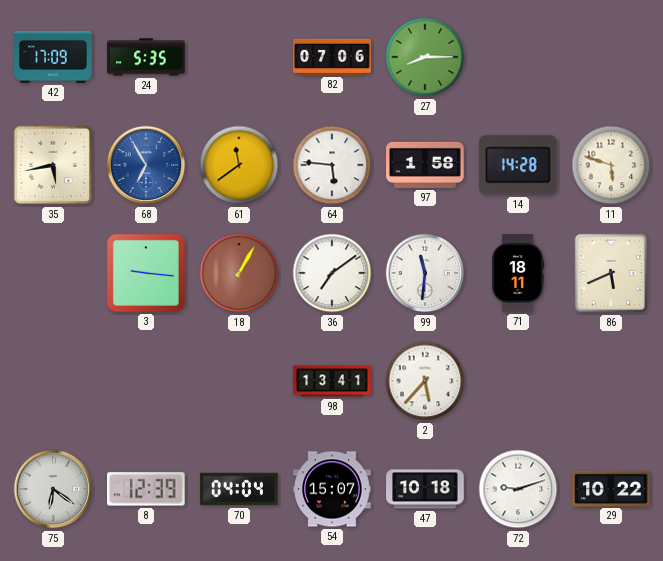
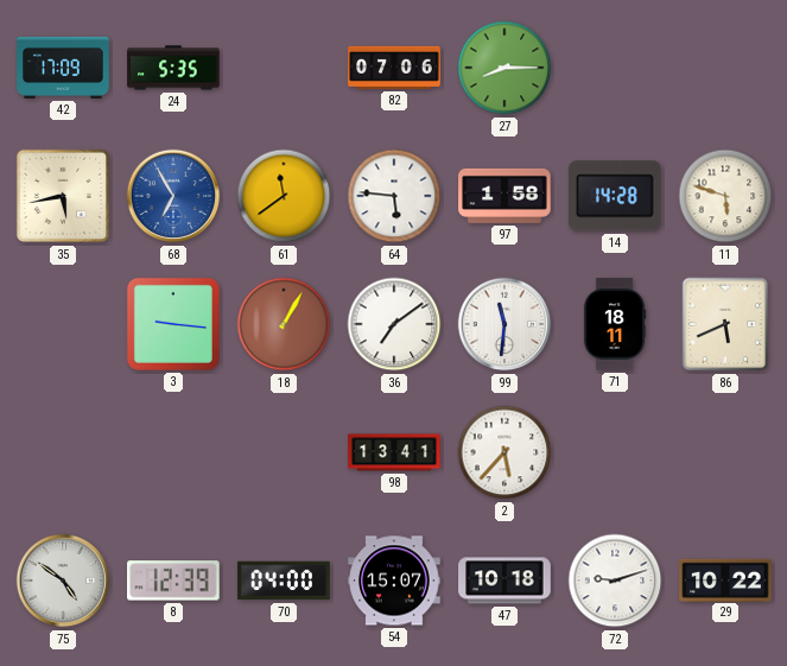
75: 6:21 -> 4:51 (63, 581)
70: 04:04 -> 04:00 (284, 581)
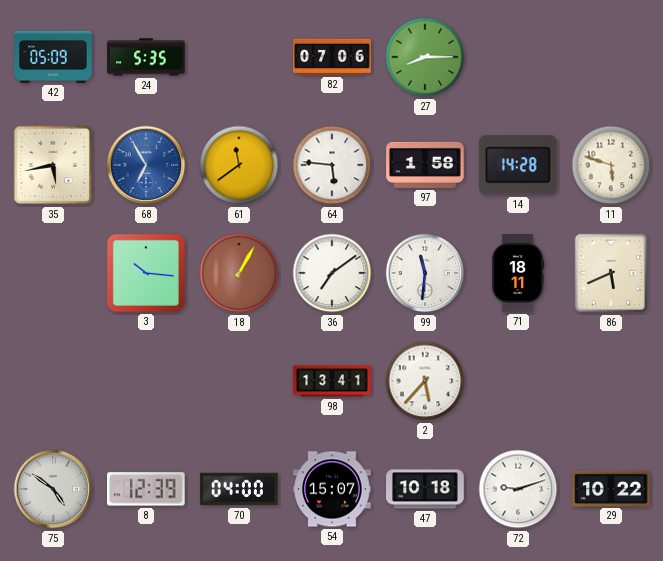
42: 17:09 -> 05:09 (53, 57)
3: 9:16 -> 10:16 (146, 273)
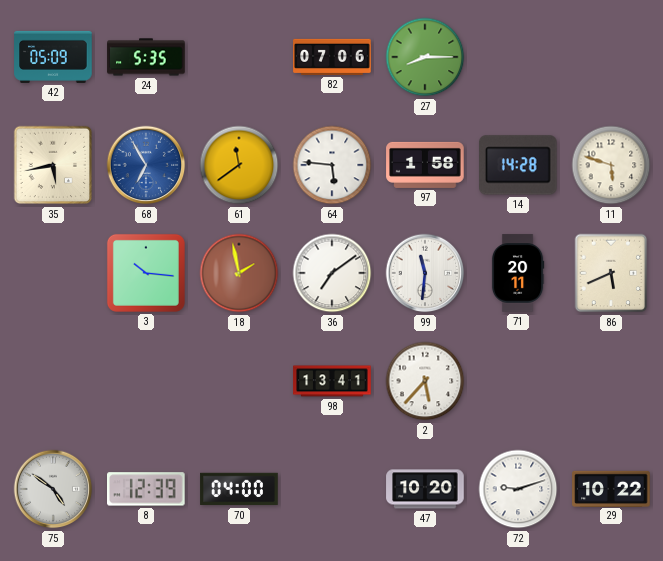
18: 1:05 -> 1:58 (239, 273)
71: 18:11 -> 20:11 (518, 273)
54: 15:07 -> none (332, 489)
47: 10:18 -> 10:20 (425, 489)
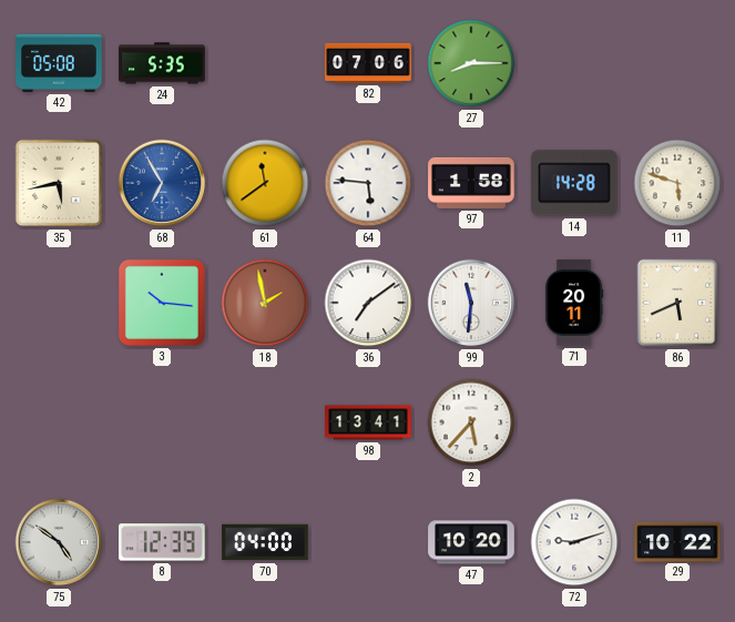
42: 05:09 -> 05:08 (59, 63)
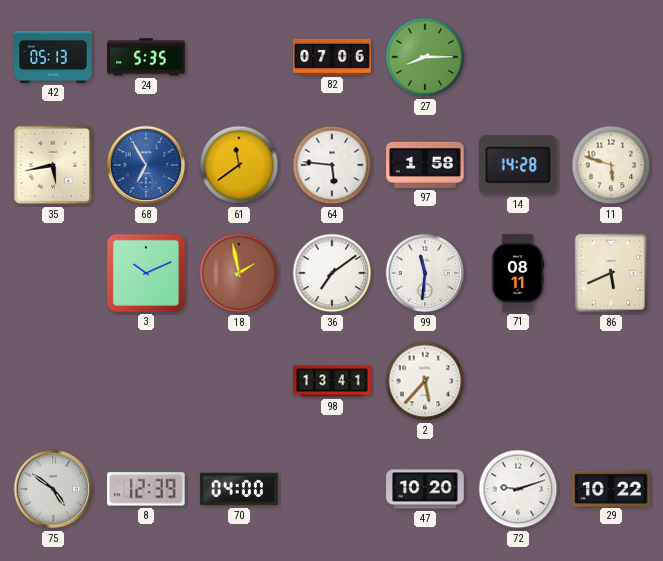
42: 05:08 -> 05:13 (53, 57)
3: 10:16 -> 10:11 (146, 273)
71: 20:11 -> 08:11 (518, 273)
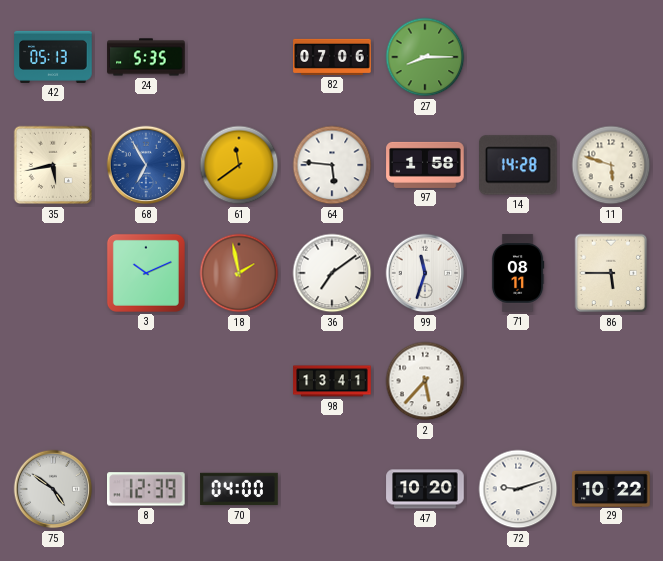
99: 11:31 -> 11:33 (425, 273)
86: 5:41 -> 5:45 (611, 273)
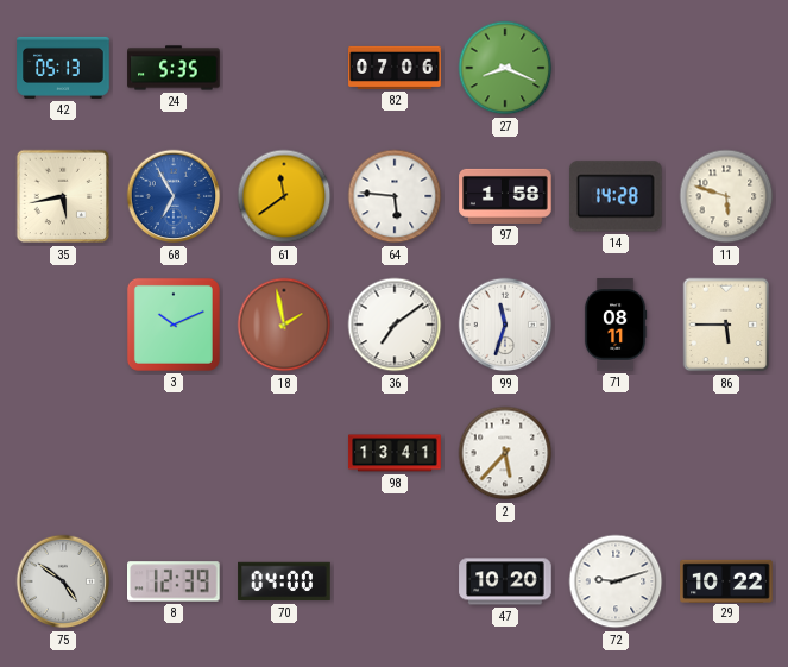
27: 8:15 -> 8:19 (505, 68)
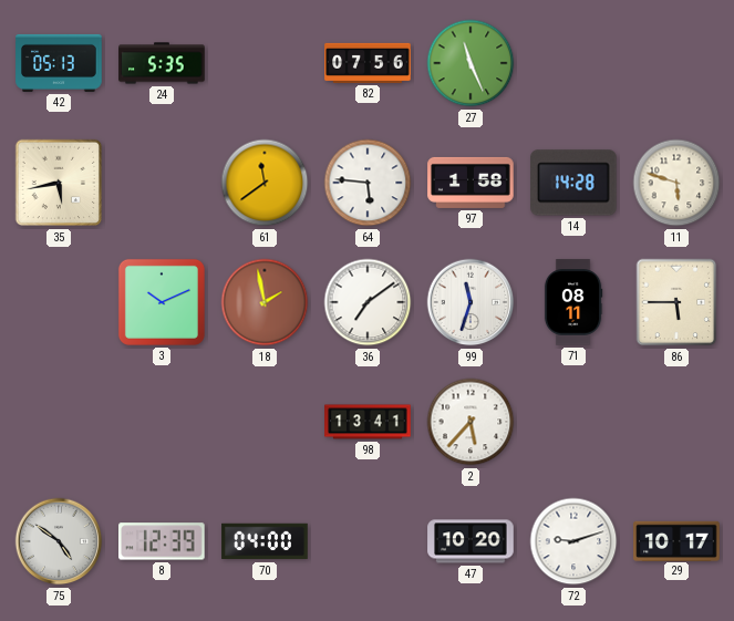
82: 07:06 -> 07:56 (368, 63)
27: 8:19 -> 11:26 (471, 63)
68: 6:55 -> none (174, 196)
29: 10:22 -> 10:17 (676, 540)
